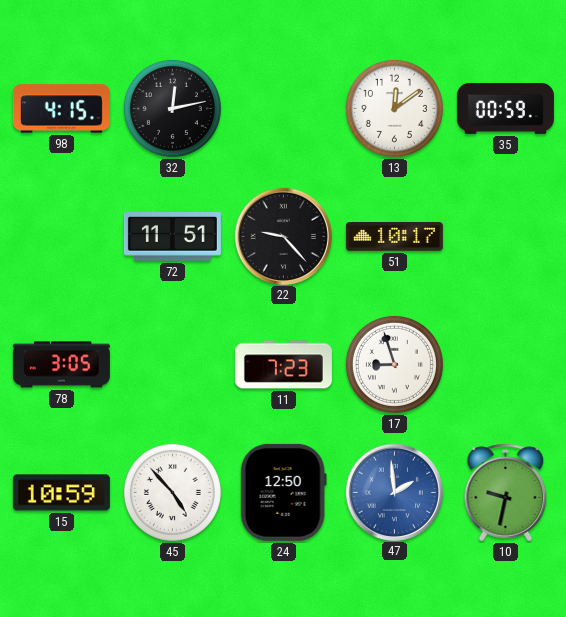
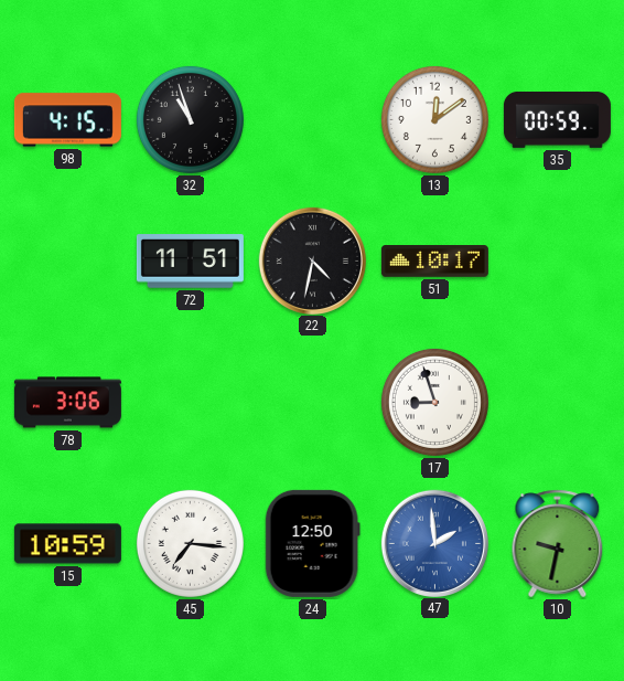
32: 12:13 -> 10:57 (190, 119)
22: 9:23 -> 4:32 (312, 260)
78: 3:05 -> 3:06 (67, 403)
11: 7:23 -> none (283, 365)
45: 4:53 -> 7:16 (190, 543)
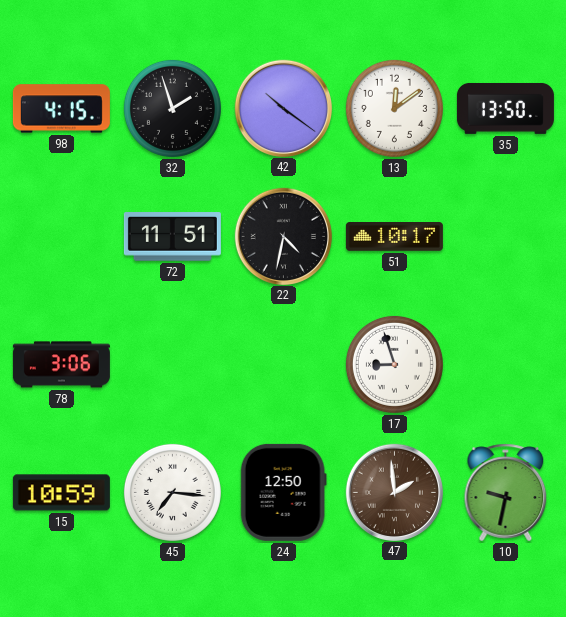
32: 10:57 -> 1:57 (172, 108)
42: none -> 10:21 (283, 108)
35: 00:59 -> 13:50 (505, 108)
47 dial: blue -> brown (394, 492)
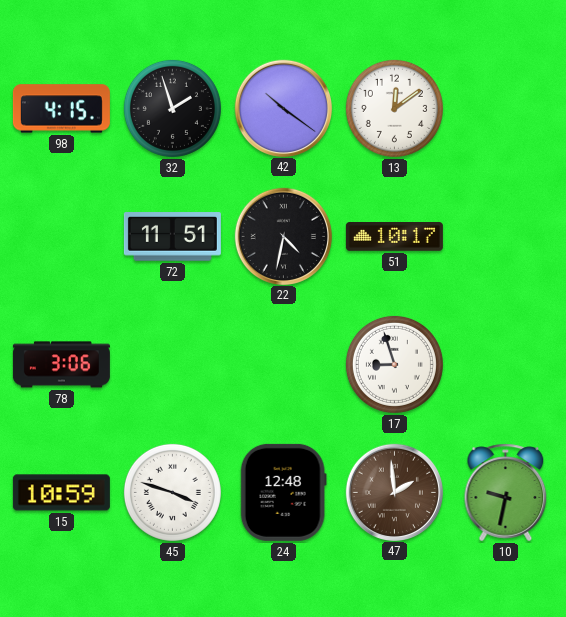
35: 13:50 -> none (505, 108)
45: 7:16 -> 3:48 (172, 492)
24: 12:50 -> 12:48 (283, 492)
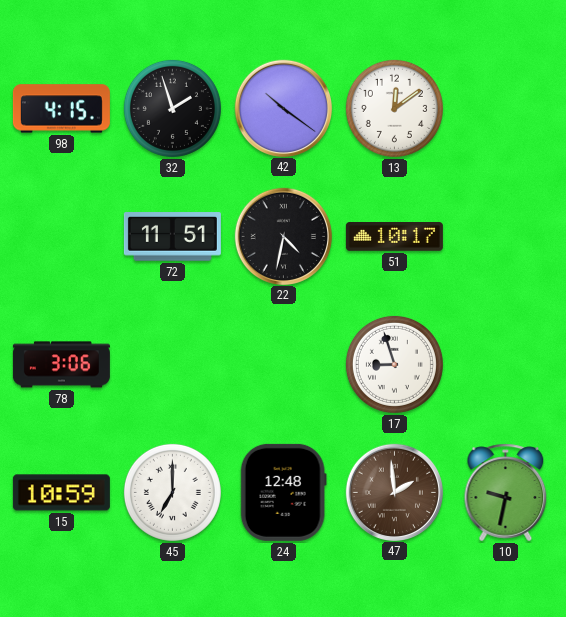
45: 3:48 -> 7:00 (172, 492)
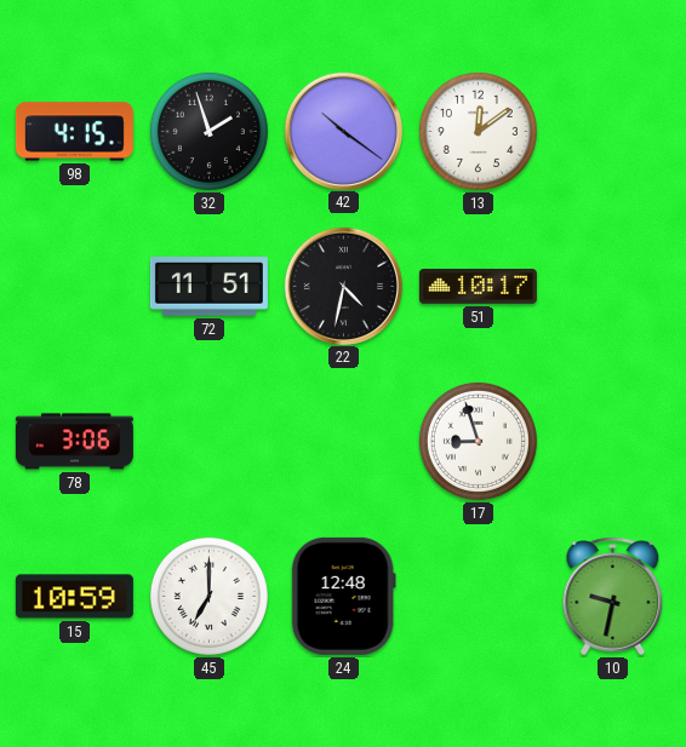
47: 1:59 -> none (394, 492)
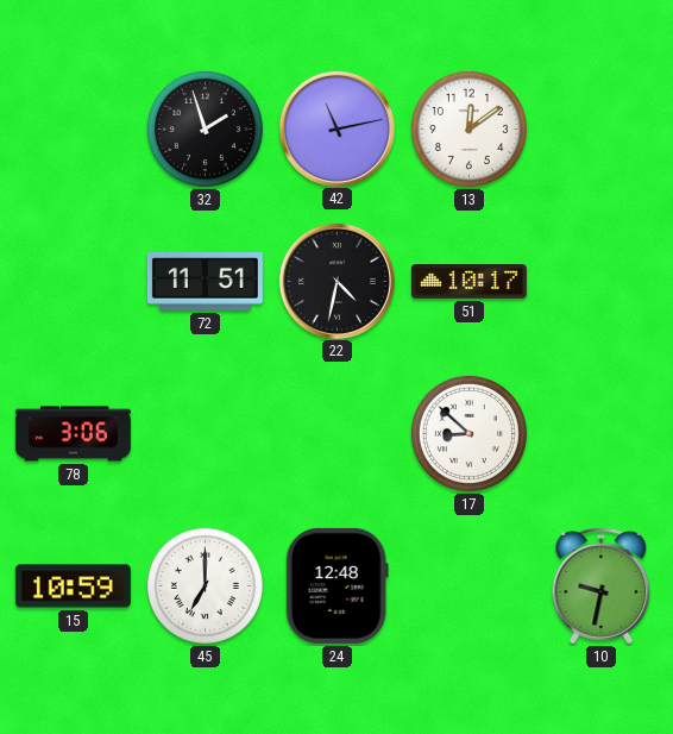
98: 4:15 -> none (74, 132)
42: 10:21 -> 11:13 (336, 128)
17: 8:57 -> 8:52 (468, 433)
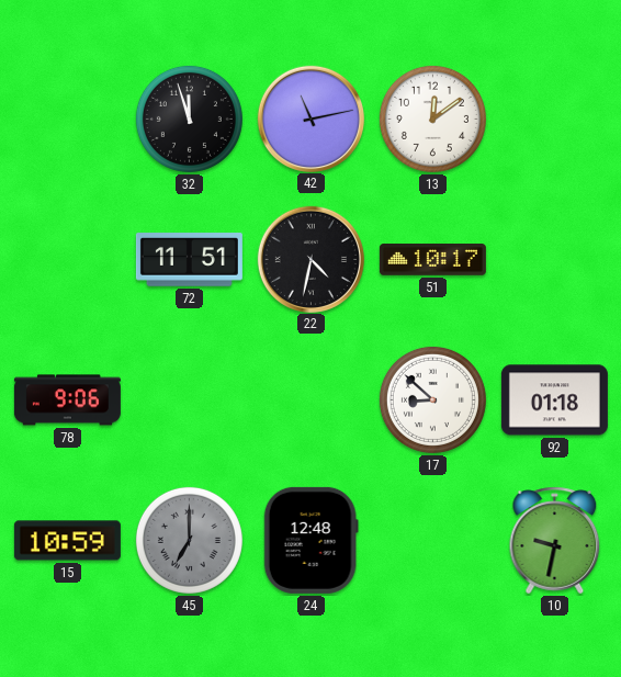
32: 1:57 -> 11:57 (189, 119)
78: 3:06 -> 9:06 (67, 400)
92: none -> 01:18 (554, 400)
45 dial: white -> grey (189, 540)
